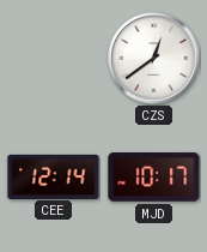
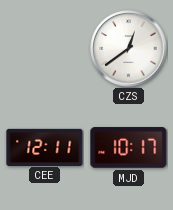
CEE: 12:14 -> 12:11 (45, 147)
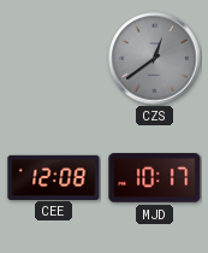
CZS dial: white -> grey (155, 59)
CEE: 12:11 -> 12:08 (54, 177)
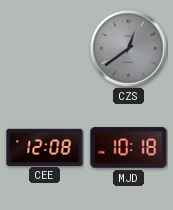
MJD: 10:17 -> 10:18 (129, 148)
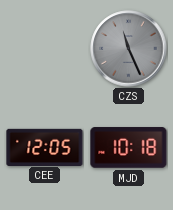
CZS: 12:39 -> 11:26 (129, 49)
CEE: 12:08 -> 12:05 (45, 147)
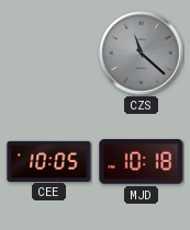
CZS: 11:26 -> 11:22 (142, 54)
CEE: 12:05 -> 10:05 (49, 161)
